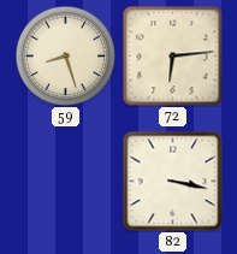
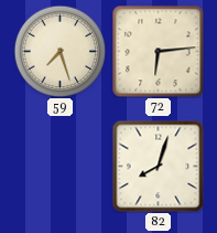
59: 8:27 -> 7:27 (59, 51)
82: 3:17 -> 8:03 (158, 166)
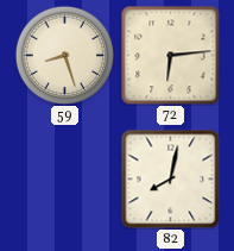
59: 7:27 -> 8:27 (64, 55)
82: 8:03 -> 8:02 (170, 178)
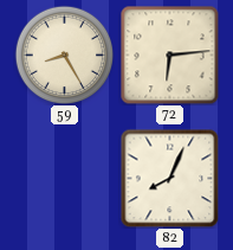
59: 8:27 -> 8:25 (64, 55)
82: 8:02 -> 8:04 (169, 178)
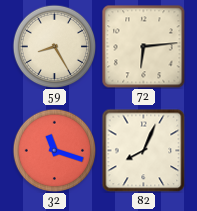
32: none -> 11:18 (54, 150)
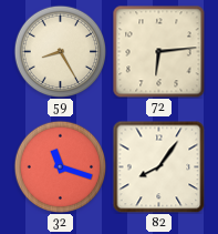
82: 8:04 -> 8:06 (158, 166)
